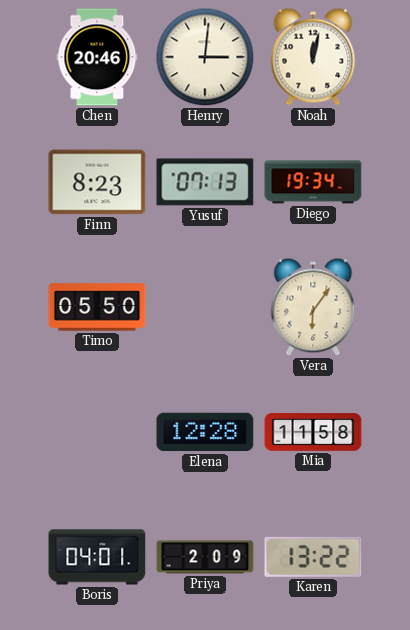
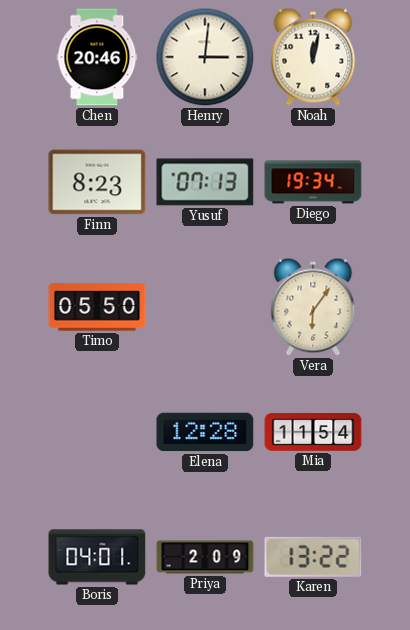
Mia: 11:58 -> 11:54 (313, 432)
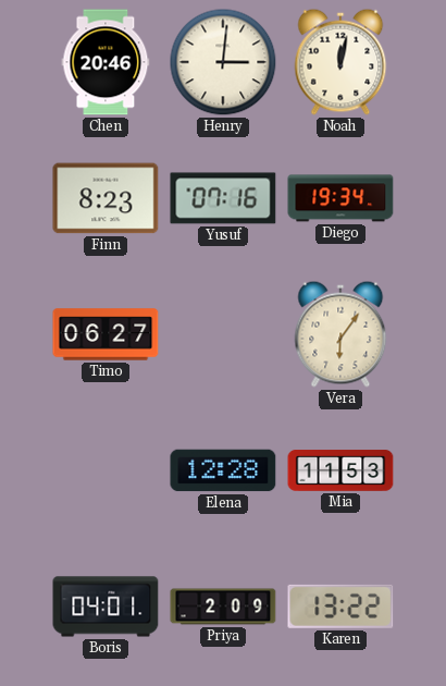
Yusuf: 07:13 -> 07:16 (223, 198)
Timo: 05:50 -> 06:27 (106, 334)
Mia: 11:54 -> 11:53 (340, 470)
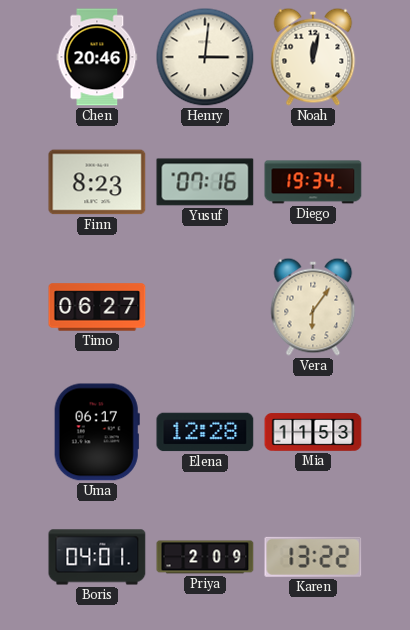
Uma: none -> 06:17 (97, 432)
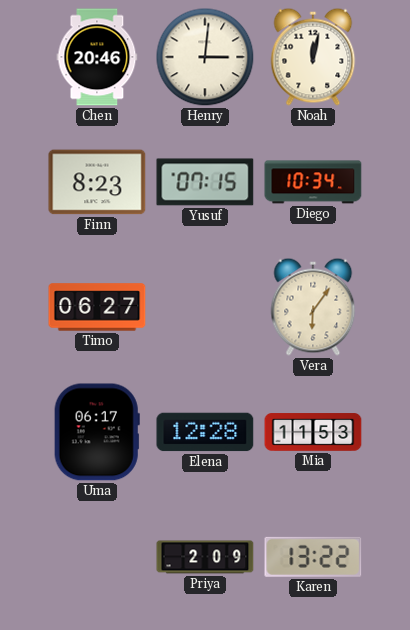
Yusuf: 07:16 -> 07:15 (205, 182)
Diego: 19:34 -> 10:34 (313, 182)
Boris: 04:01 -> none (97, 557)
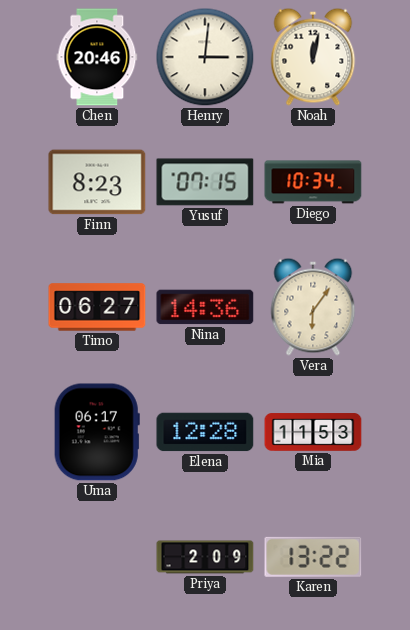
Nina: none -> 14:36 (205, 307)
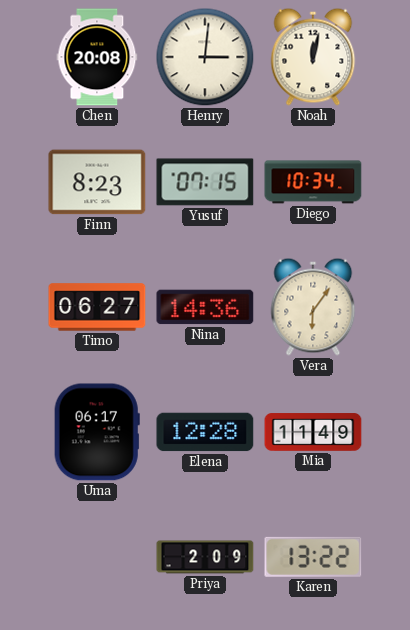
Chen: 20:46 -> 20:08 (97, 57)
Mia: 11:53 -> 11:49 (313, 432)
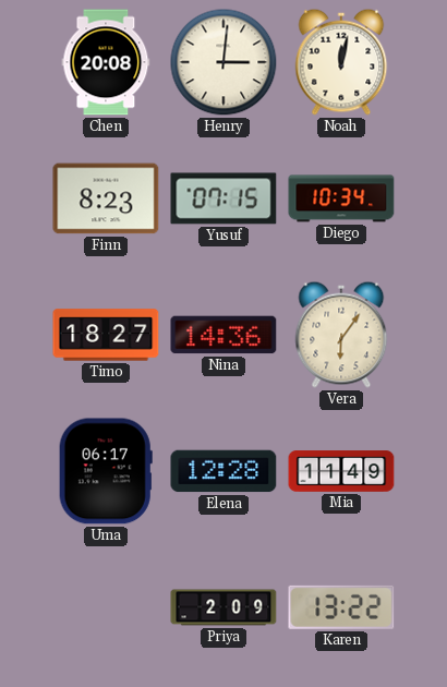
Timo: 06:27 -> 18:27 (106, 335)
